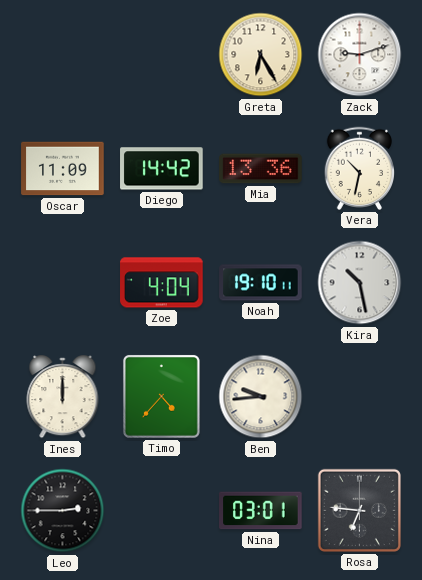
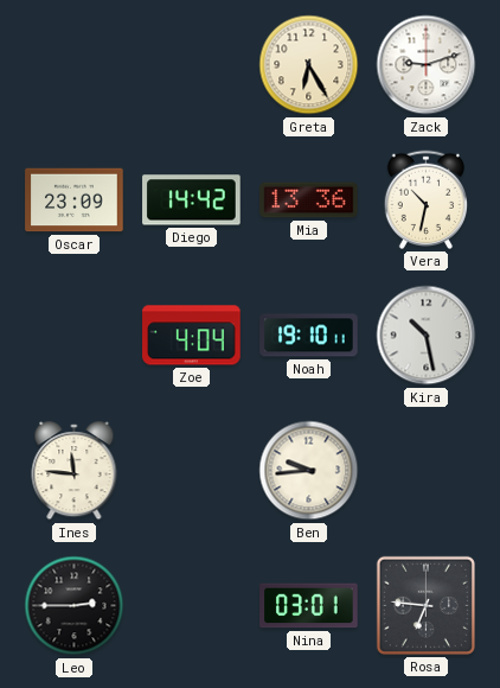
Oscar: 11:09 -> 23:09 (75, 200)
Ines: 12:00 -> 11:46 (75, 471)
Timo: 4:37 -> none (161, 397)
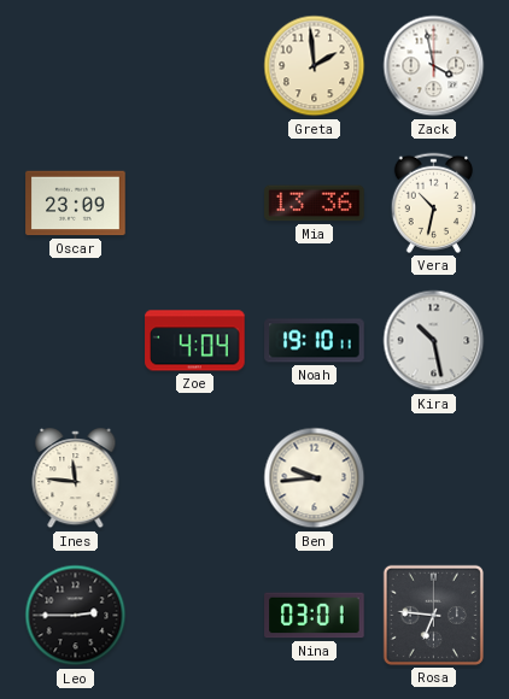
Greta: 6:25 -> 1:59 (315, 66)
Zack: 9:12 -> 3:58 (434, 66)
Diego: 14:42 -> none (192, 200)
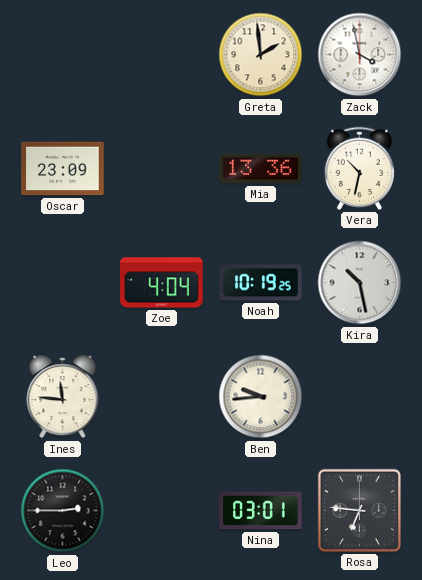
Noah: 19:10 -> 10:19 (261, 283)
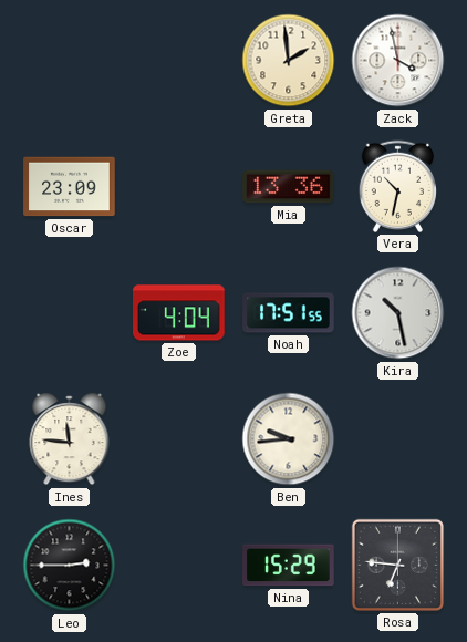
Noah: 10:19 -> 17:51 (289, 313)
Nina: 03:01 -> 15:29 (289, 566)
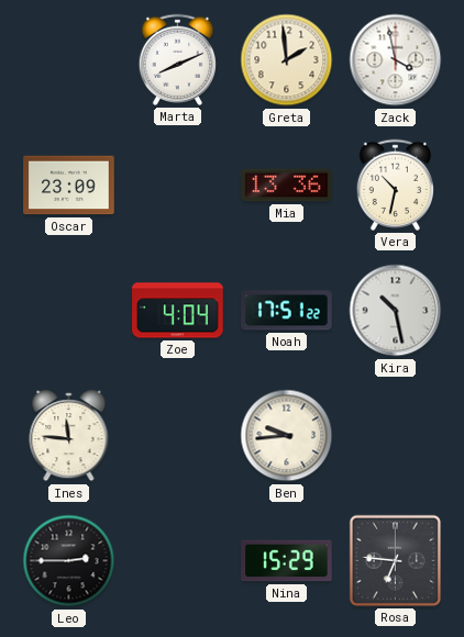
Marta: none -> 8:11 (177, 59)
Noah: 17:51:55 -> 17:51:22 (287, 311)
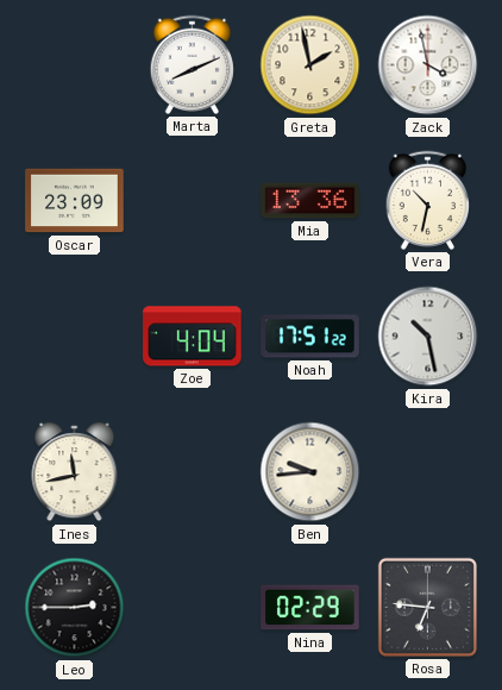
Greta: 1:59 -> 1:58 (310, 65)
Ines: 11:46 -> 11:43 (75, 472)
Nina: 15:29 -> 02:29 (310, 608)
